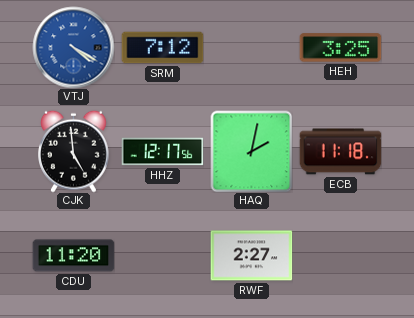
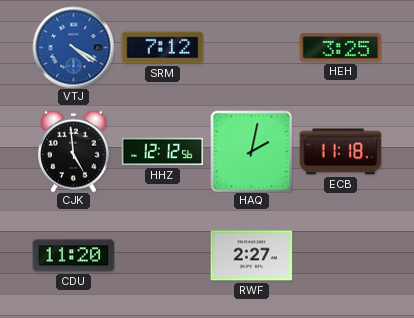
HHZ: 12:17 -> 12:12 (162, 152)
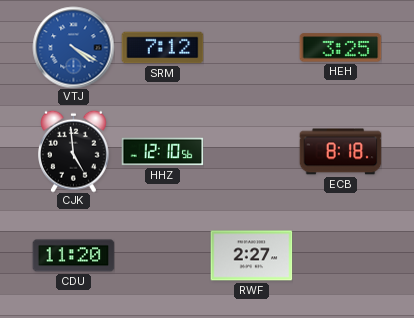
HHZ: 12:12 -> 12:10 (162, 152)
HAQ: 2:02 -> none (251, 151)
ECB: 11:18 -> 8:18 (340, 152)
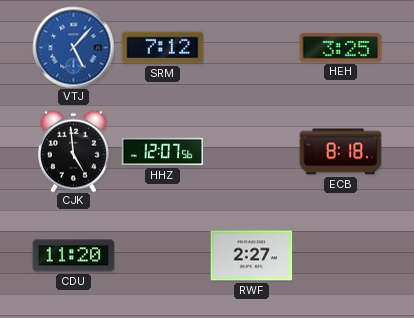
VTJ: 4:20 -> 5:07 (73, 47)
HHZ: 12:10 -> 12:07 (162, 152)
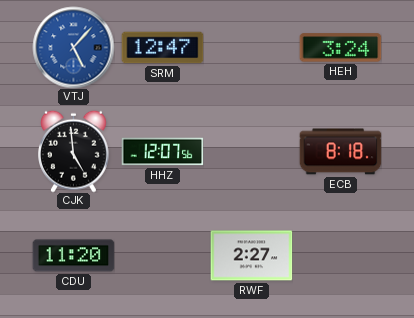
SRM: 7:12 -> 12:47 (162, 48)
HEH: 3:25 -> 3:24 (340, 48)
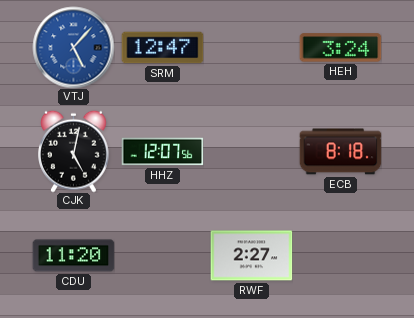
CJK: 4:59 -> 5:02 (74, 151)
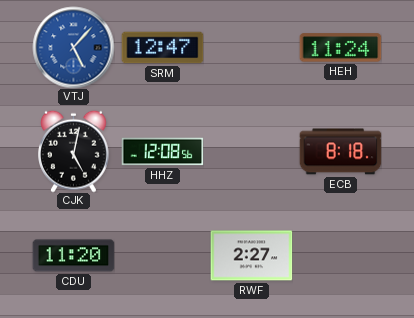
HEH: 3:24 -> 11:24 (340, 48)
HHZ: 12:07 -> 12:08 (162, 152)
